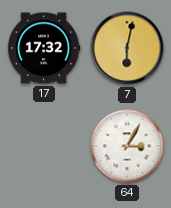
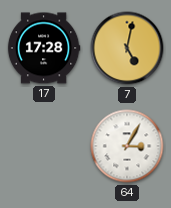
17: 17:32 -> 17:28 (44, 48)
7: 6:02 -> 5:02 (127, 48)
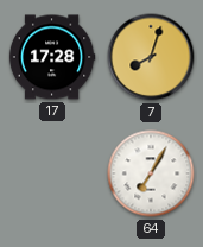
7: 5:02 -> 8:03 (151, 57)
64: 3:05 -> 7:05 (151, 173)
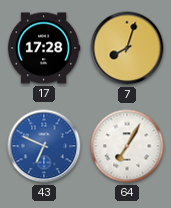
43: none -> 6:49 (44, 146)
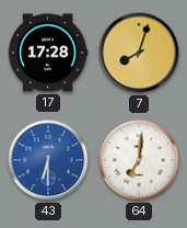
43: 6:49 -> 6:30 (48, 160)
64: 7:05 -> 7:01 (139, 160)
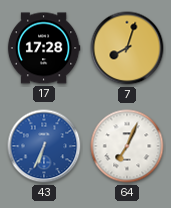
43: 6:30 -> 6:34 (44, 146)
64: 7:01 -> 7:04 (127, 146)
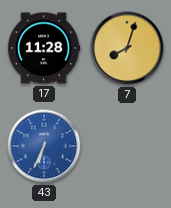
17: 17:28 -> 11:28 (44, 48)
64: 7:04 -> none (127, 146)
